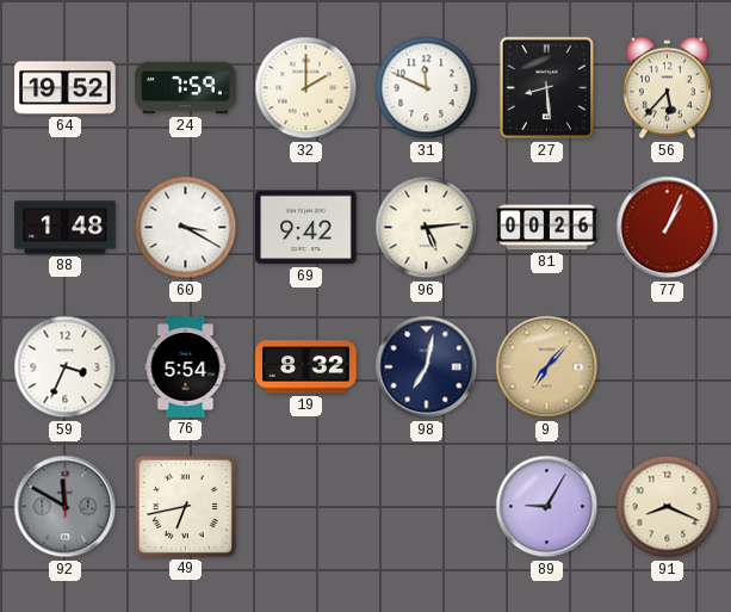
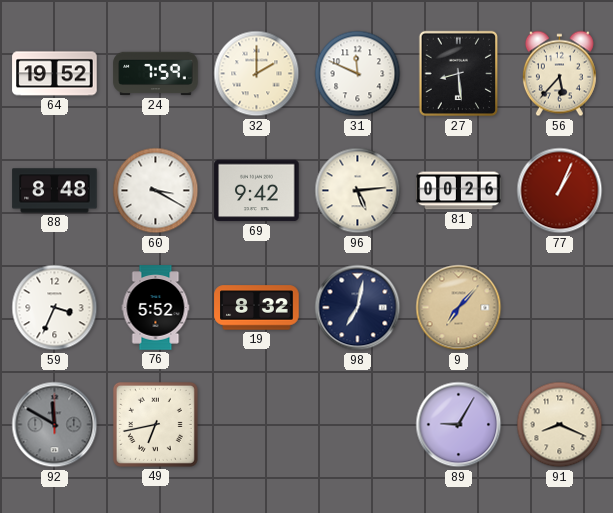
88: 1:48 -> 8:48 (55, 191)
76: 5:54 -> 5:52 (156, 308)
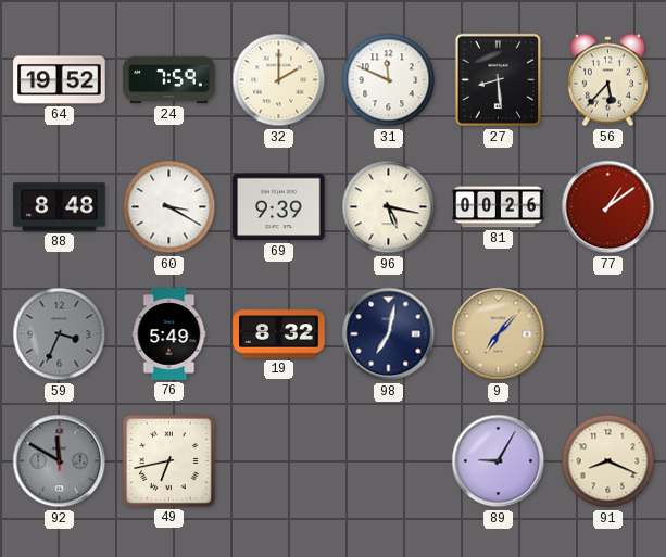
69: 9:42 -> 9:39 (279, 207)
96: 5:14 -> 5:17 (389, 207)
77: 1:04 -> 1:09 (608, 207)
59 dial: white -> grey (60, 334)
76: 5:52 -> 5:49 (169, 334)
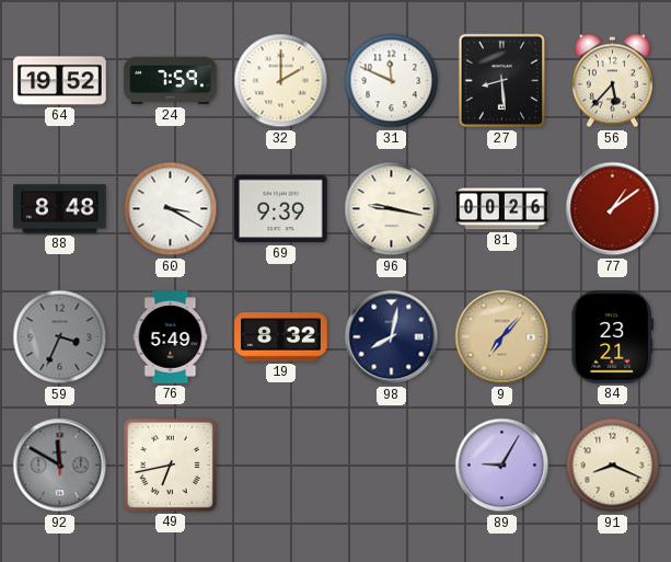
96: 5:17 -> 9:17 (392, 209)
98: 7:02 -> 8:02 (392, 337)
84: none -> 23:21 (612, 337)
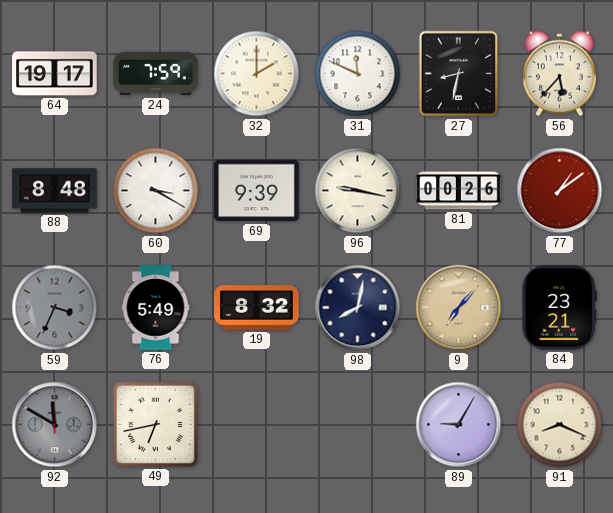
64: 19:52 -> 19:17 (55, 74)
27: 8:29 -> 8:32 (459, 74)
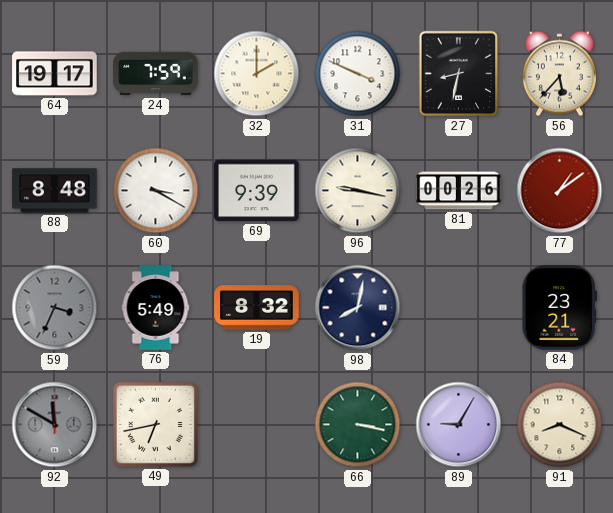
31: 11:49 -> 3:49 (358, 74)
9: 7:07 -> none (459, 308)
66: none -> 3:17 (358, 425)
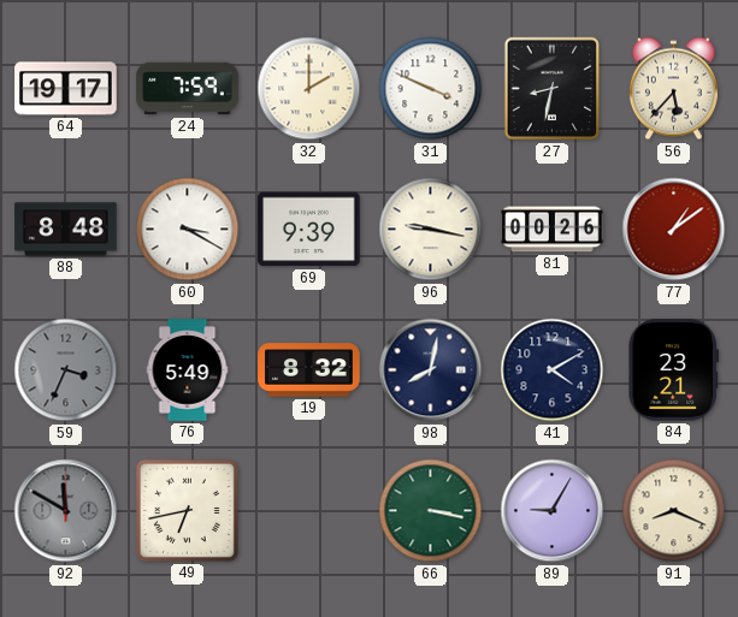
41: none -> 4:10 (553, 370)
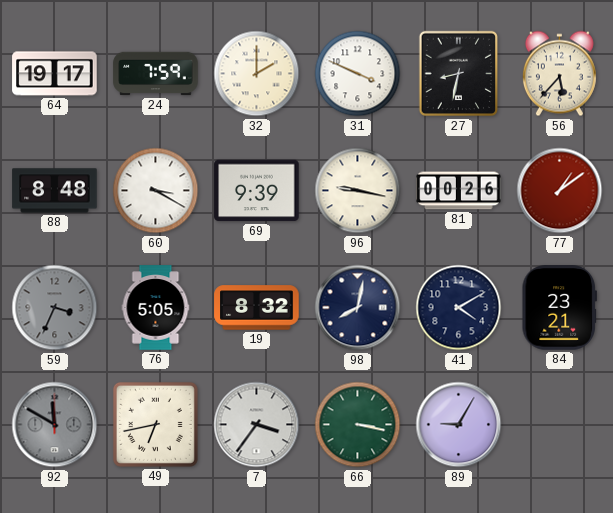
76: 5:49 -> 5:05 (156, 308)
7: none -> 3:36 (257, 425)
91: 8:19 -> none (674, 511)
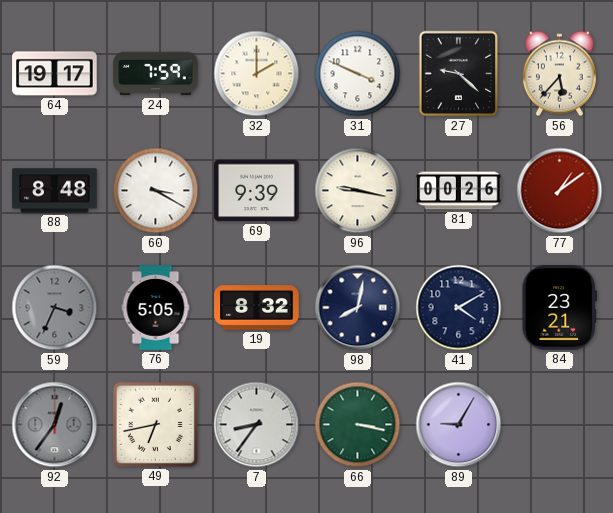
27: 8:32 -> 9:22 (459, 74)
92: 11:50 -> 12:36 (55, 425)
7: 3:36 -> 8:36 (257, 425)
